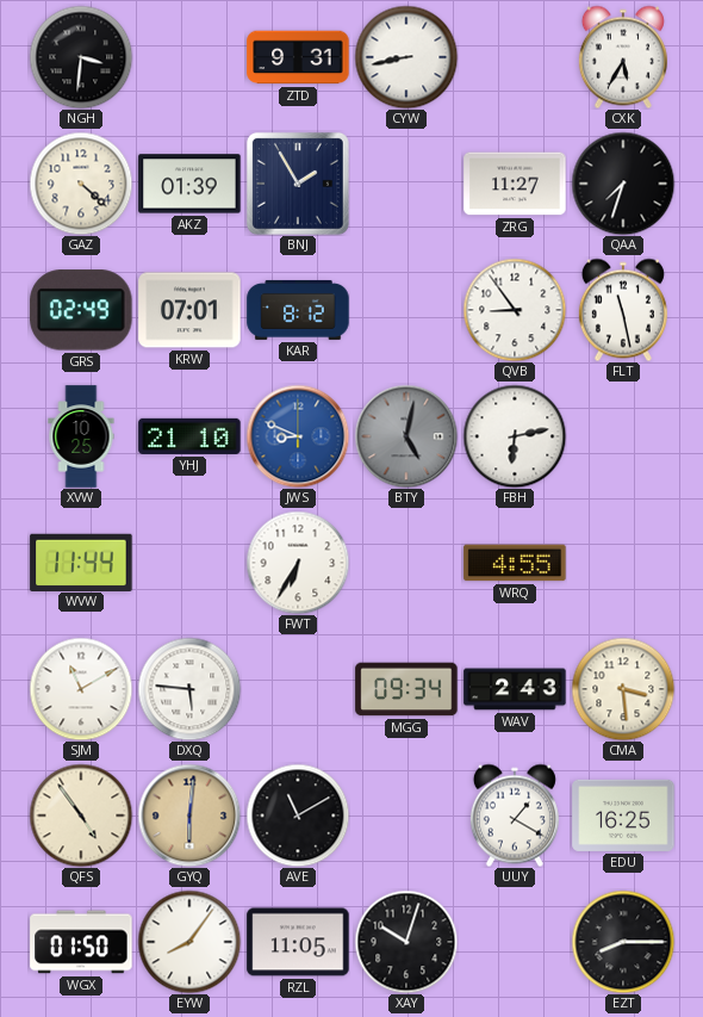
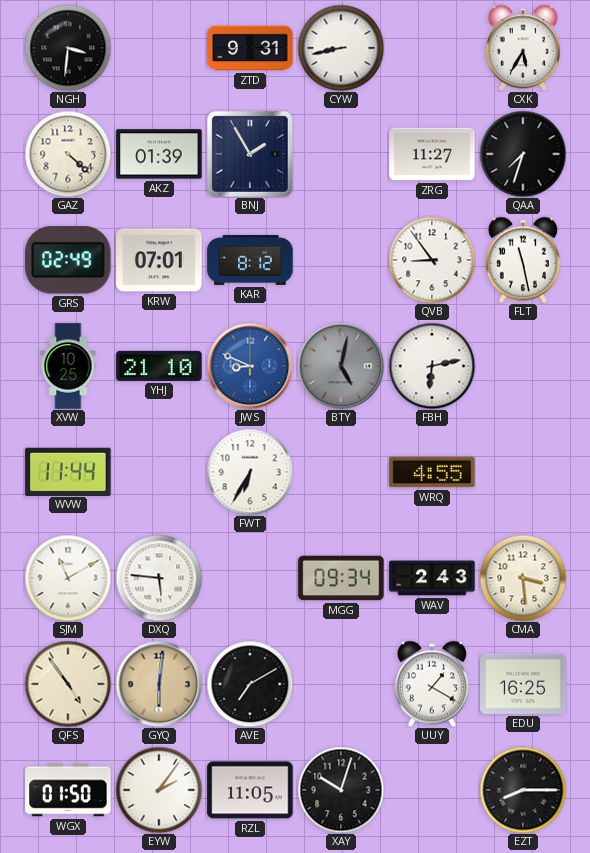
AVE: 11:10 -> 7:10 (250, 684)
EYW: 8:06 -> 2:06 (159, 790)
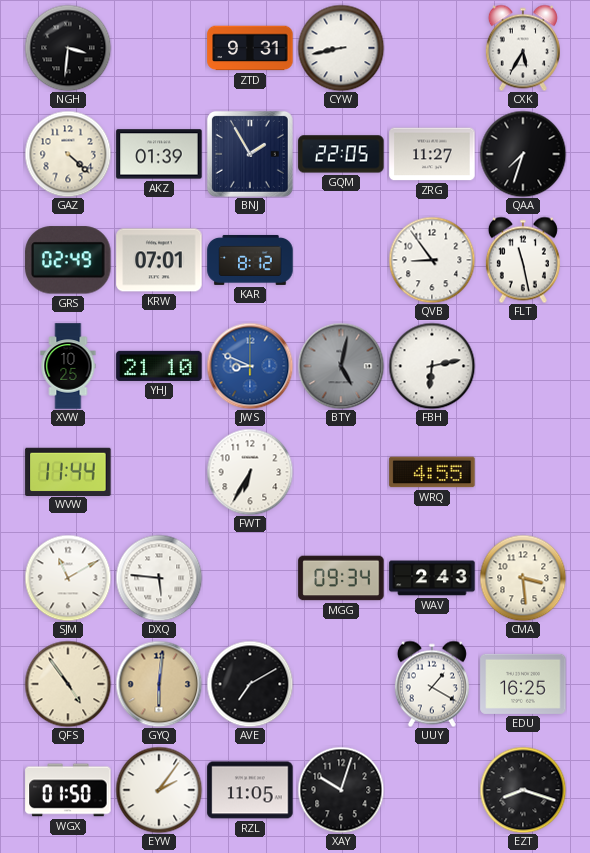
GQM: none -> 22:05 (341, 154)
EZT: 8:15 -> 8:18 (523, 790)
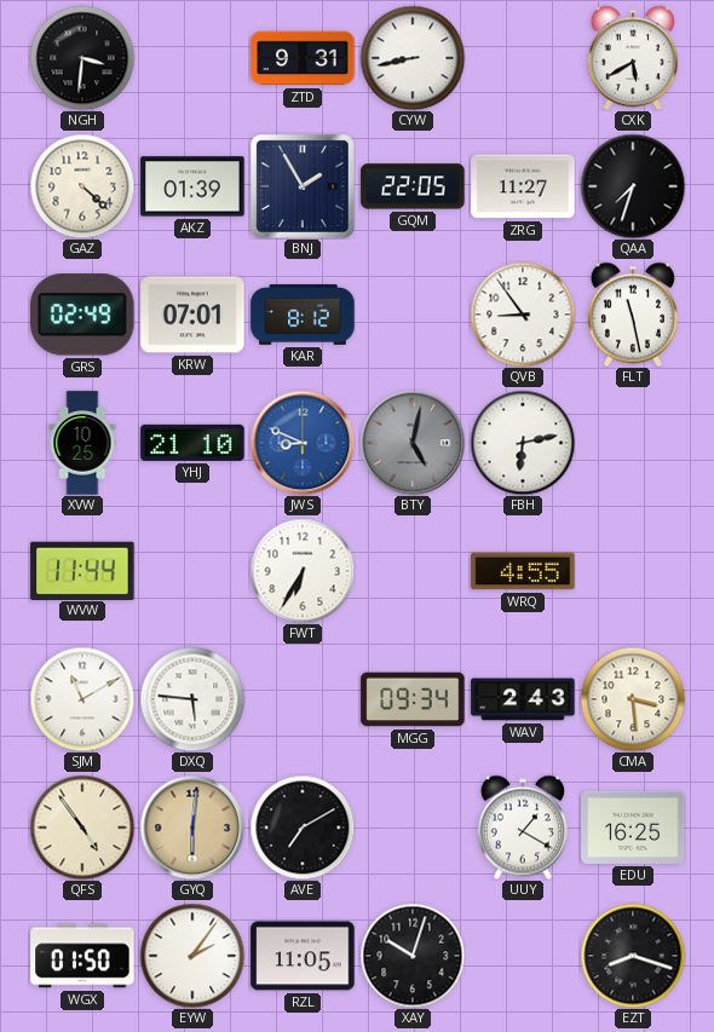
CXK: 5:35 -> 5:40 (633, 58)
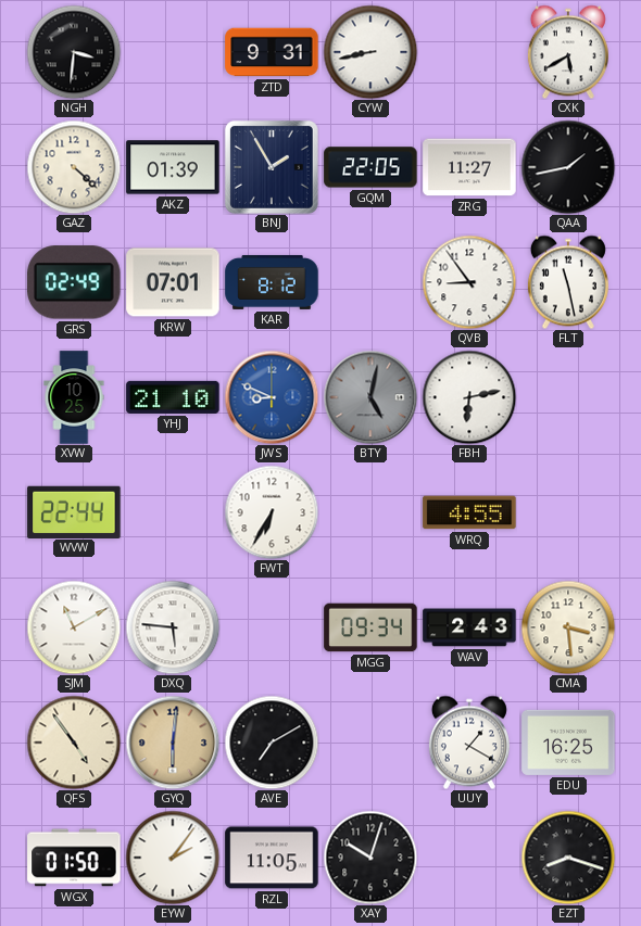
QAA: 7:33 -> 1:43 (568, 167)
WVW: 11:44 -> 22:44 (74, 511)
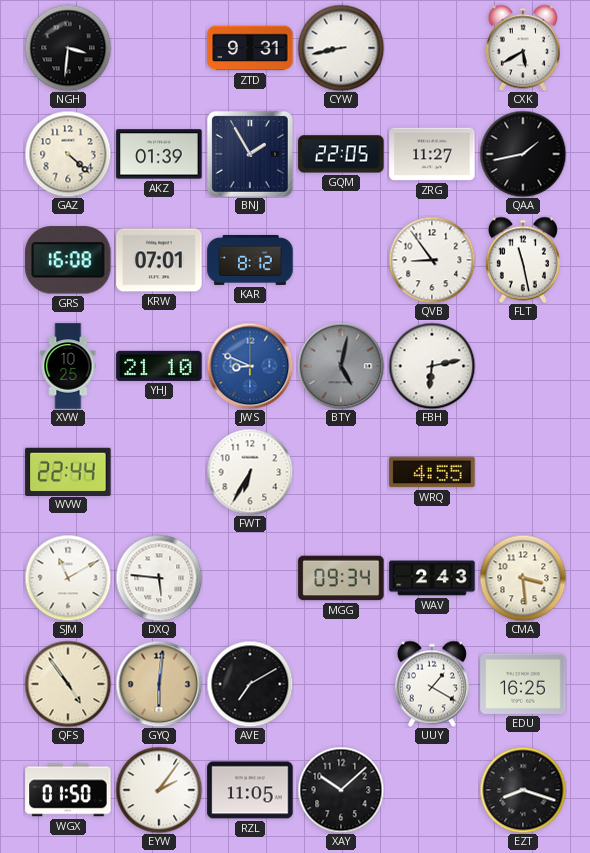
GRS: 02:49 -> 16:08 (68, 260)
XAY: 10:03 -> 10:08 (341, 790)
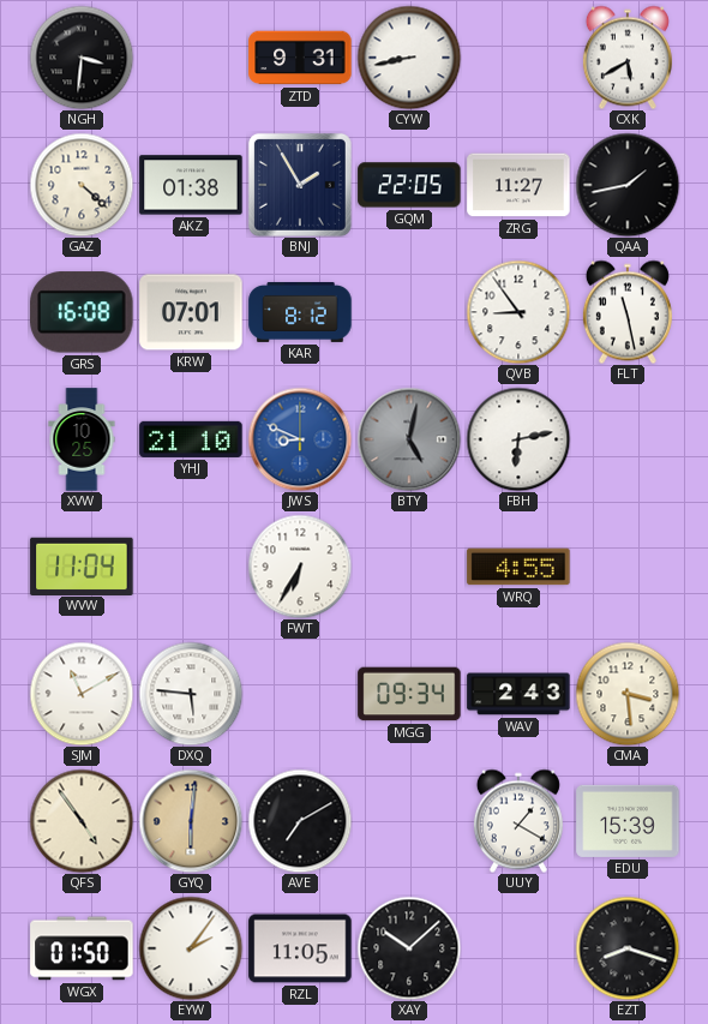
AKZ: 01:39 -> 01:38 (191, 185)
WVW: 22:44 -> 11:04 (82, 565)
EDU: 16:25 -> 15:39 (628, 821)
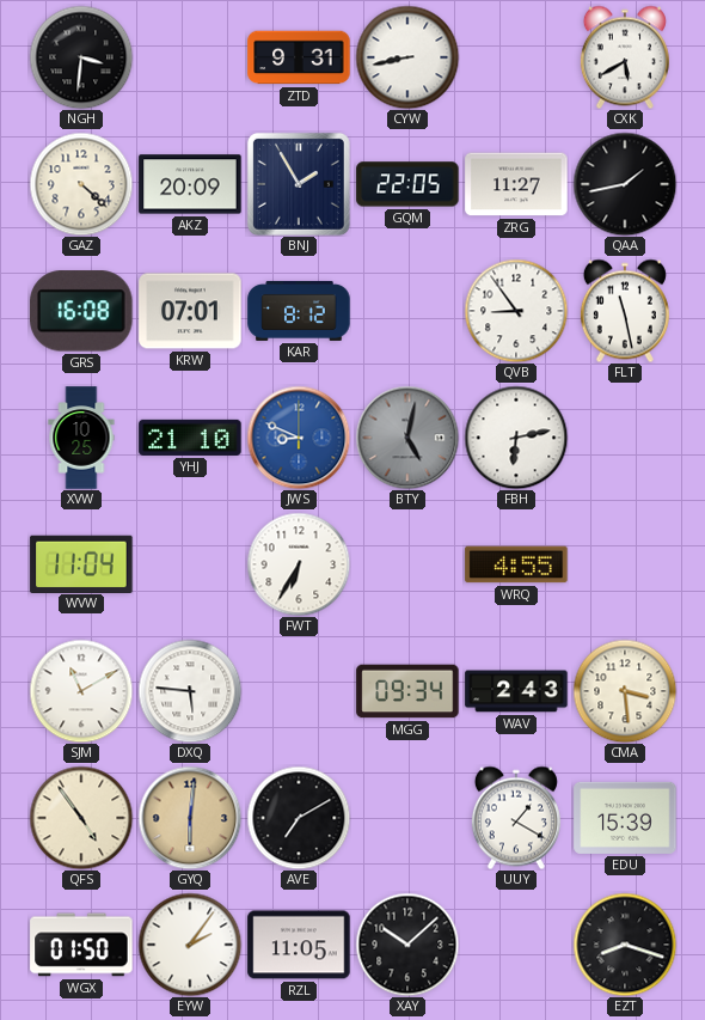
AKZ: 01:38 -> 20:09 (190, 184)
